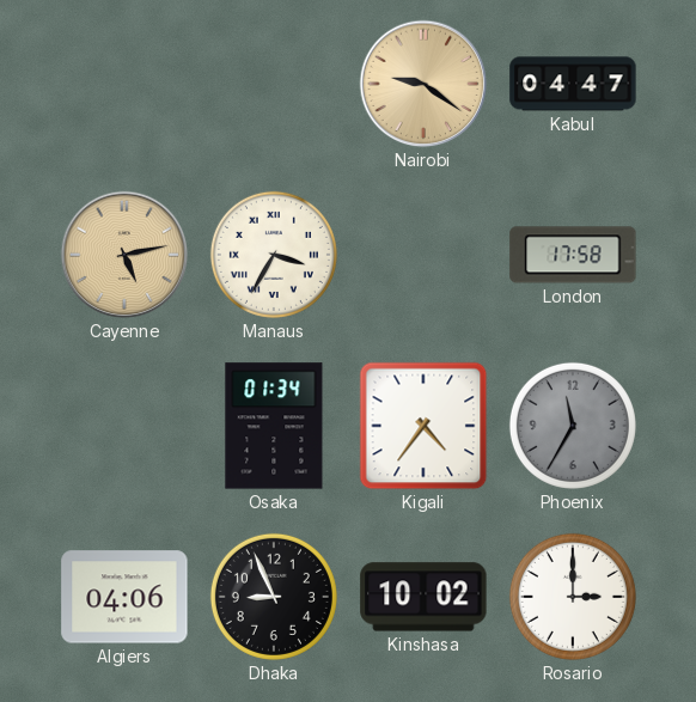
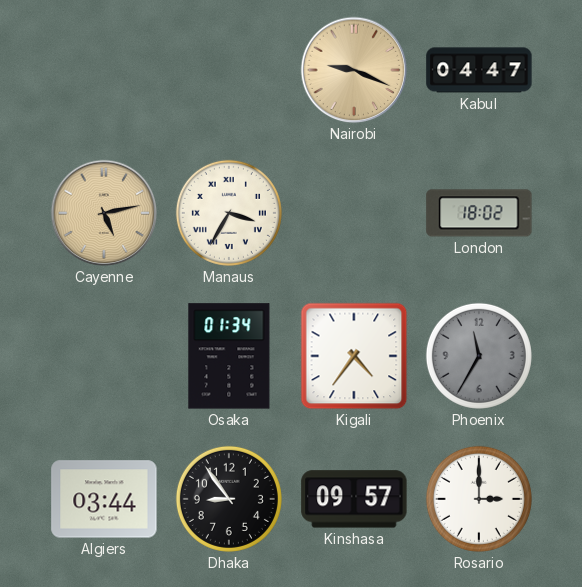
Nairobi: 9:21 -> 9:19 (354, 70)
London: 17:58 -> 18:02 (479, 213)
Algiers: 04:06 -> 03:44 (104, 499)
Dhaka: 8:56 -> 8:54 (229, 499)
Kinshasa: 10:02 -> 09:57 (354, 499)
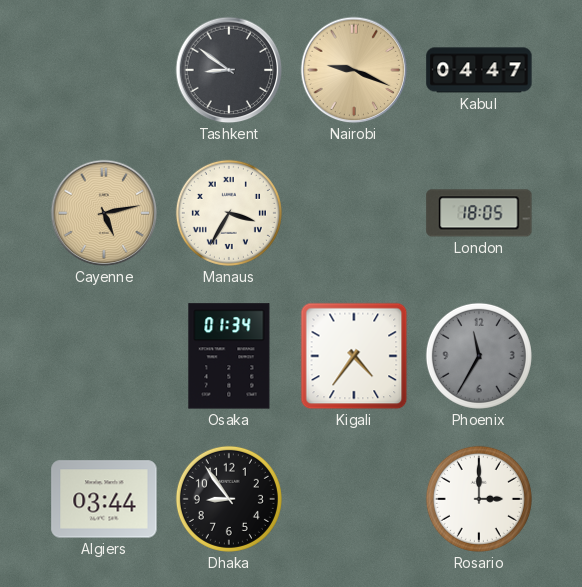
Tashkent: none -> 8:51 (229, 70)
London: 18:02 -> 18:05 (479, 213)
Kinshasa: 09:57 -> none (354, 499)
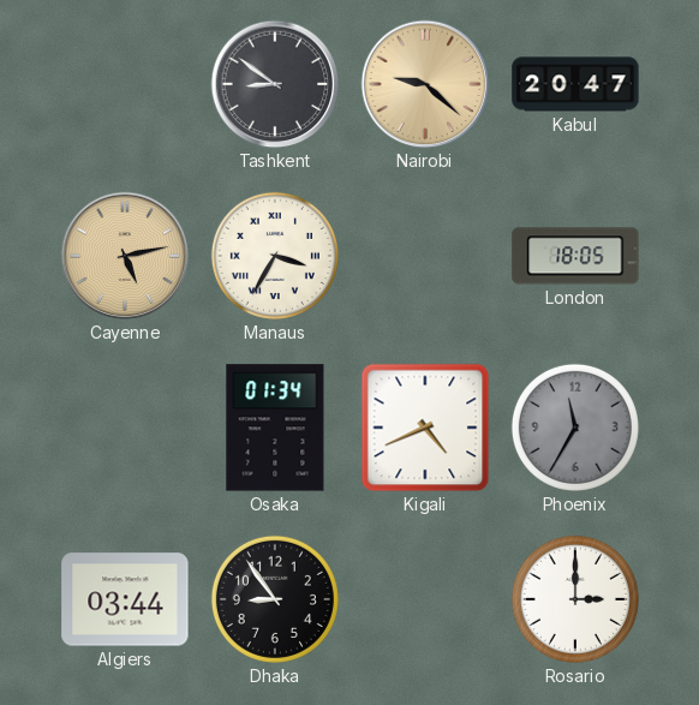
Nairobi: 9:19 -> 9:22 (425, 84)
Kabul: 04:47 -> 20:47 (575, 84)
Kigali: 4:36 -> 4:41 (425, 428)
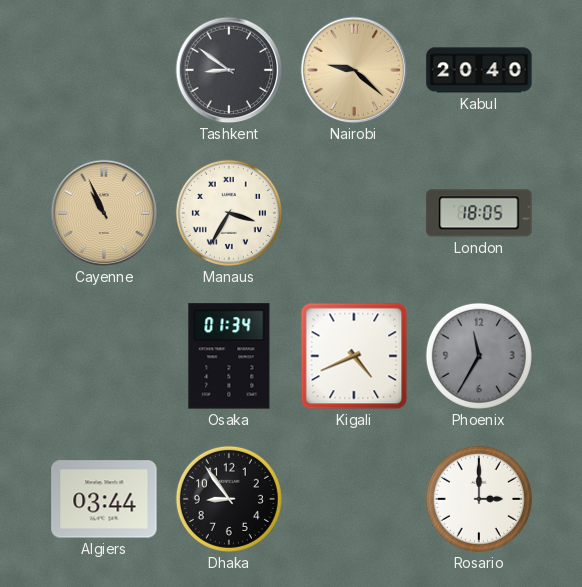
Kabul: 20:47 -> 20:40 (479, 70)
Cayenne: 5:13 -> 10:56 (104, 213)
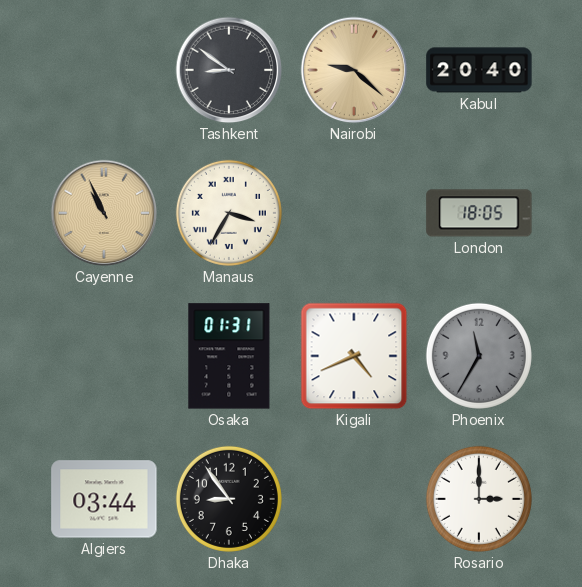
Osaka: 01:34 -> 01:31 (229, 356)
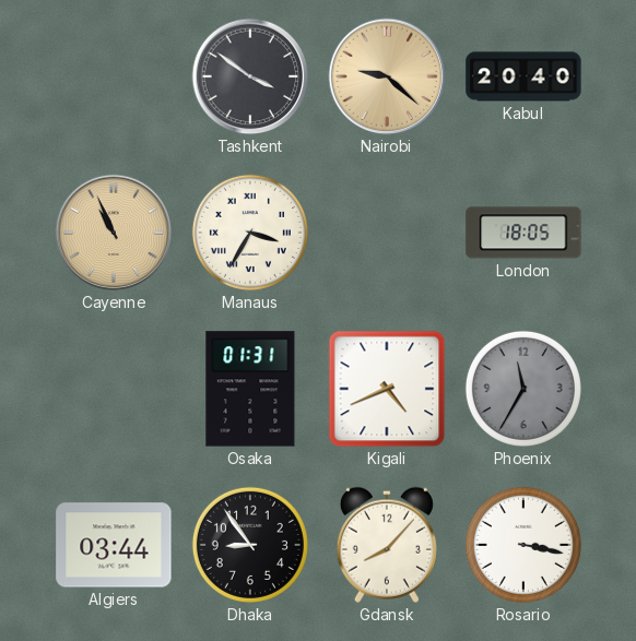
Tashkent: 8:51 -> 3:51 (250, 76)
Gdansk: none -> 8:07 (387, 545)
Rosario: 3:00 -> 3:17 (523, 545)
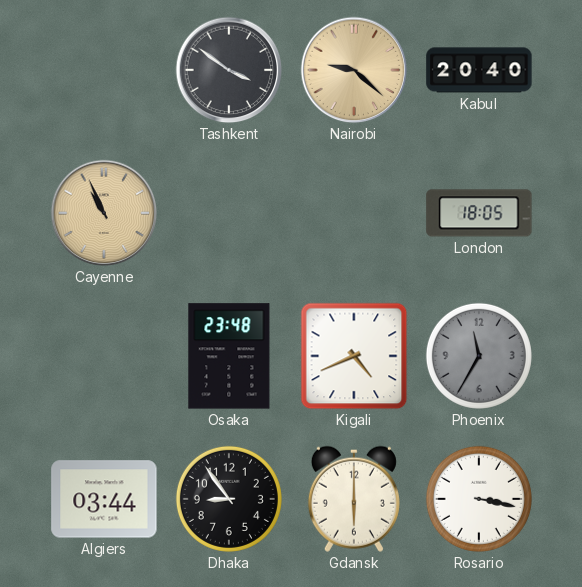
Manaus: 3:35 -> none (250, 233)
Osaka: 01:31 -> 23:48 (229, 356)
Gdansk: 8:07 -> 6:00 (354, 499)
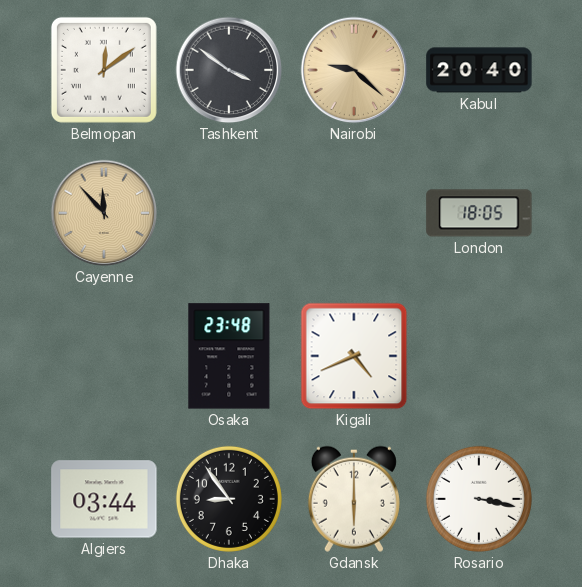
Belmopan: none -> 12:09 (104, 70)
Cayenne: 10:56 -> 11:53 (104, 213)
Phoenix: 11:35 -> none (479, 356)
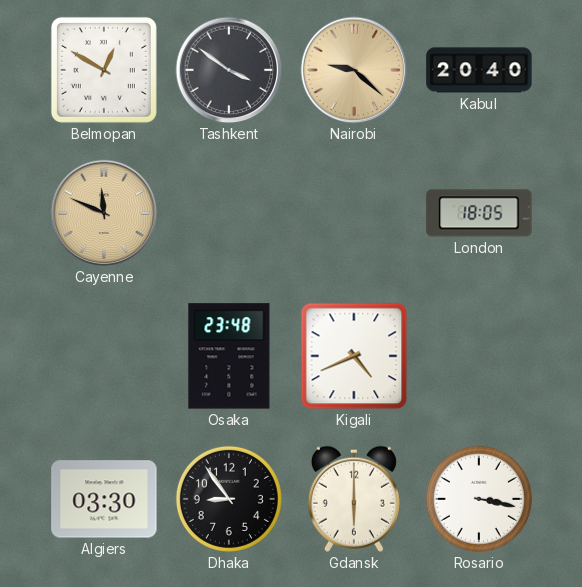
Belmopan: 12:09 -> 12:50 (104, 70)
Cayenne: 11:53 -> 11:49 (104, 213)
Algiers: 03:44 -> 03:30 (104, 499)
